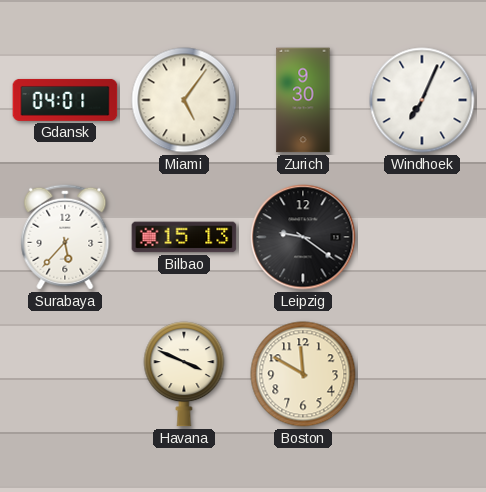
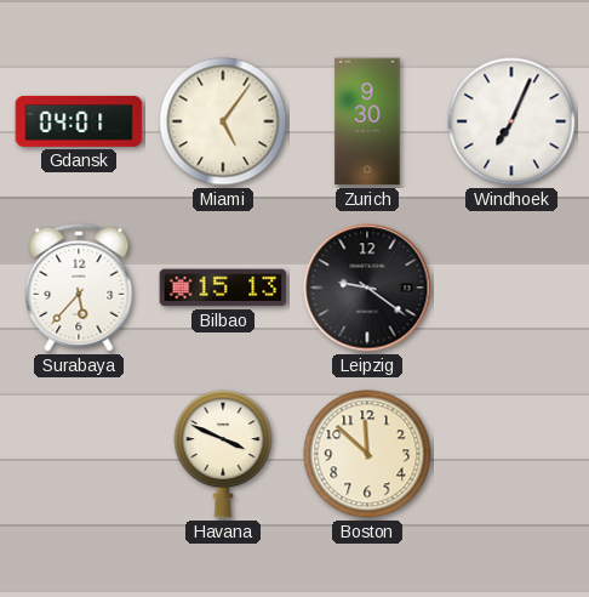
Boston: 11:50 -> 11:52 (367, 454)
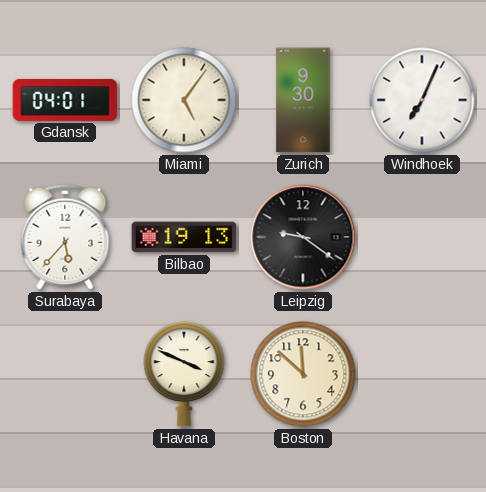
Bilbao: 15:13 -> 19:13 (184, 237)
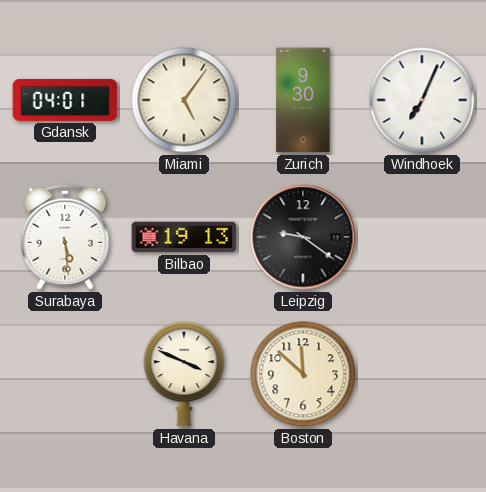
Surabaya: 5:37 -> 5:29 (65, 237)
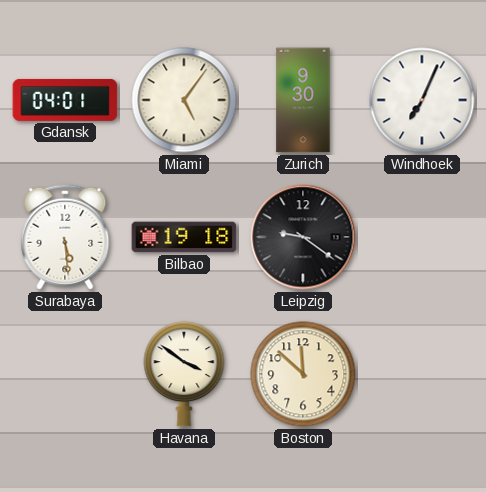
Bilbao: 19:13 -> 19:18 (184, 237)
Havana: 3:49 -> 3:51 (184, 374)
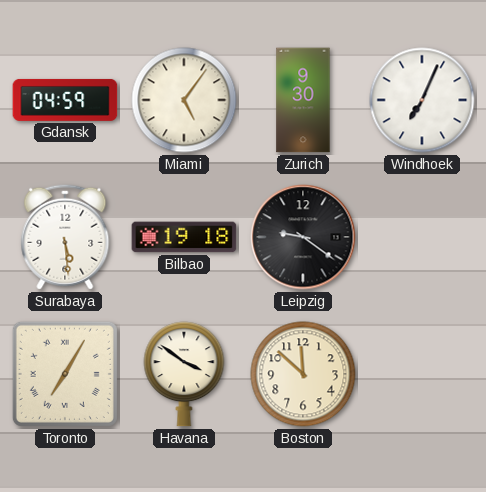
Gdansk: 04:01 -> 04:59 (65, 100)
Toronto: none -> 7:05 (65, 374)
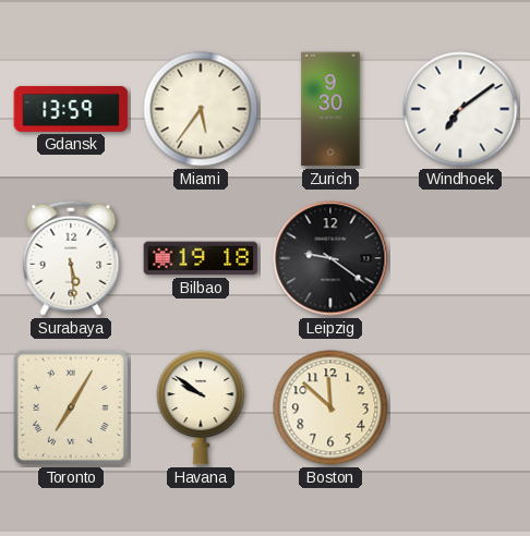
Gdansk: 04:59 -> 13:59 (71, 109)
Miami: 5:06 -> 5:36 (201, 109)
Windhoek: 7:04 -> 7:09 (460, 109)
Havana: 3:51 -> 9:51 (201, 407)
